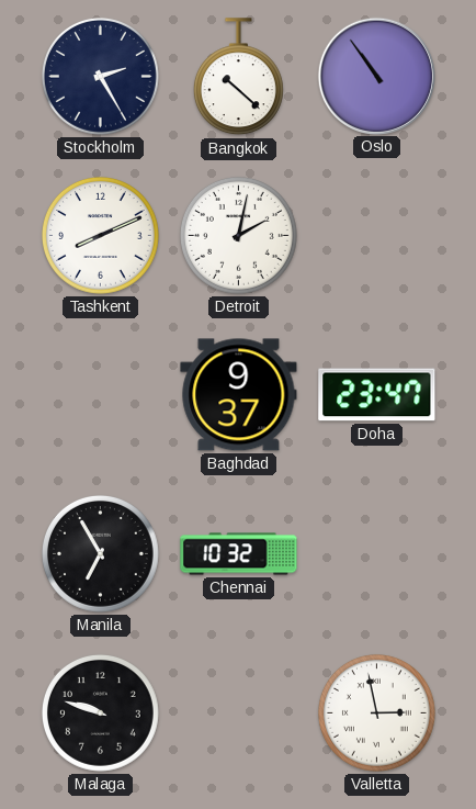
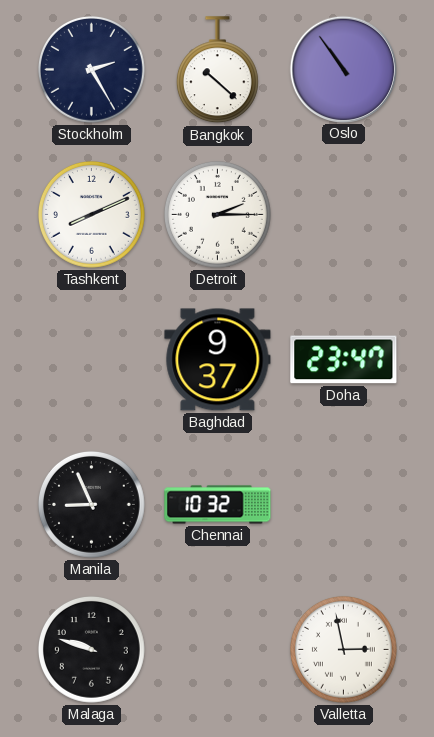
Detroit: 2:02 -> 2:15 (217, 214)
Manila: 6:55 -> 8:56 (91, 504)
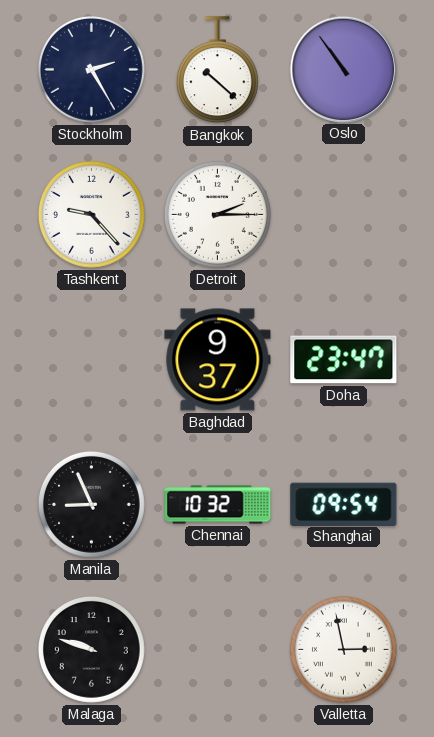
Tashkent: 8:11 -> 9:23 (91, 214)
Shanghai: none -> 09:54 (344, 504)
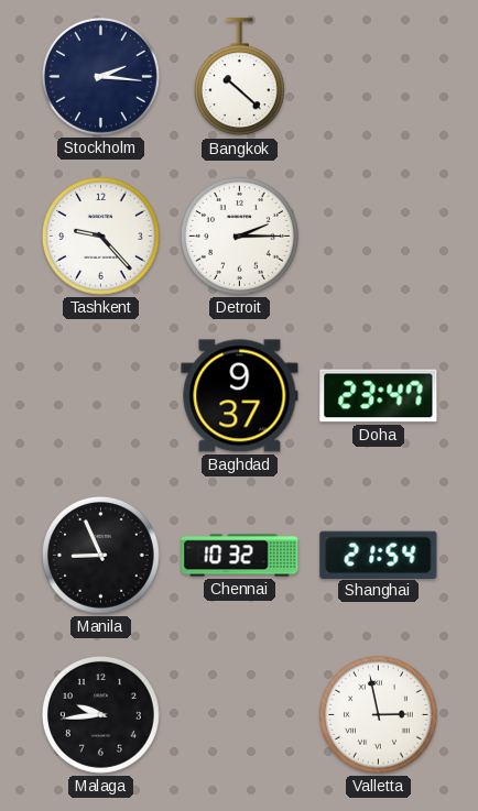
Stockholm: 2:25 -> 2:16 (100, 76)
Oslo: 10:54 -> none (343, 69)
Shanghai: 09:54 -> 21:54 (379, 555)
Malaga: 9:48 -> 9:44 (100, 714)
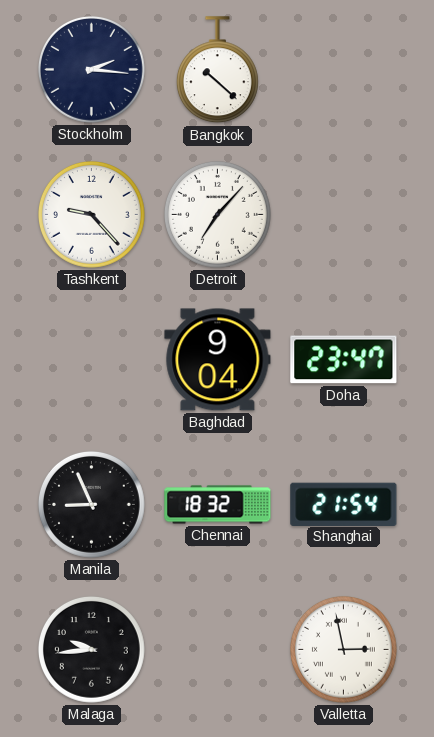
Detroit: 2:15 -> 7:07 (217, 214)
Baghdad: 9:37 -> 9:04 (218, 360)
Chennai: 10:32 -> 18:32 (218, 505)
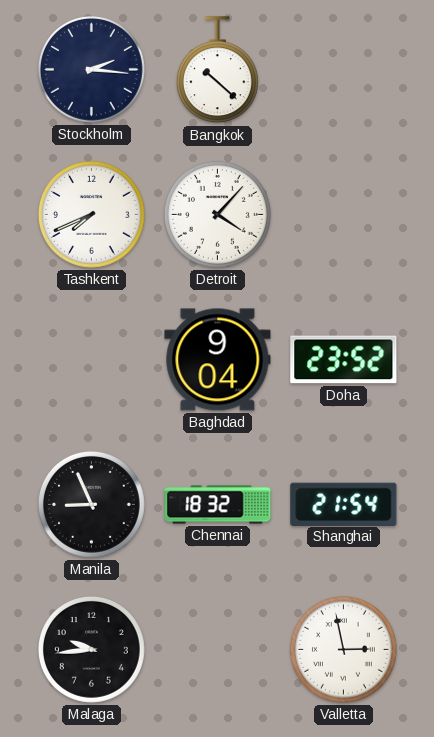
Tashkent: 9:23 -> 7:41 (91, 214)
Detroit: 7:07 -> 4:07 (217, 214)
Doha: 23:47 -> 23:52 (344, 360)
